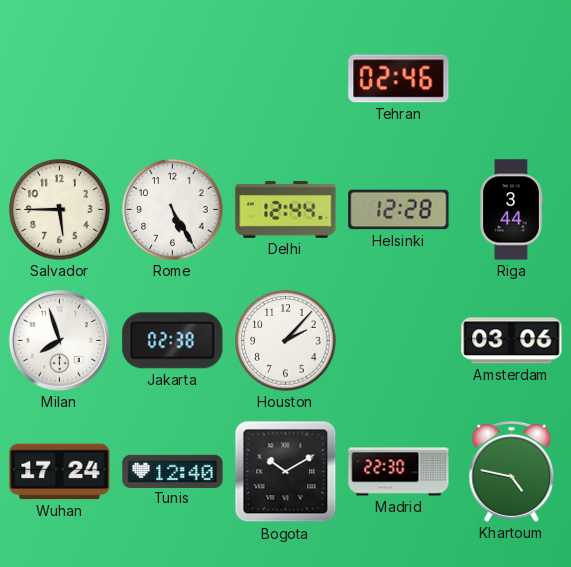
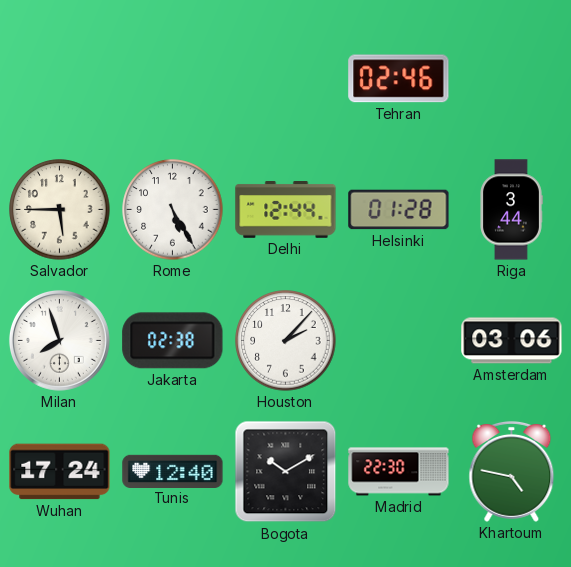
Helsinki: 12:28 -> 01:28 (399, 210)
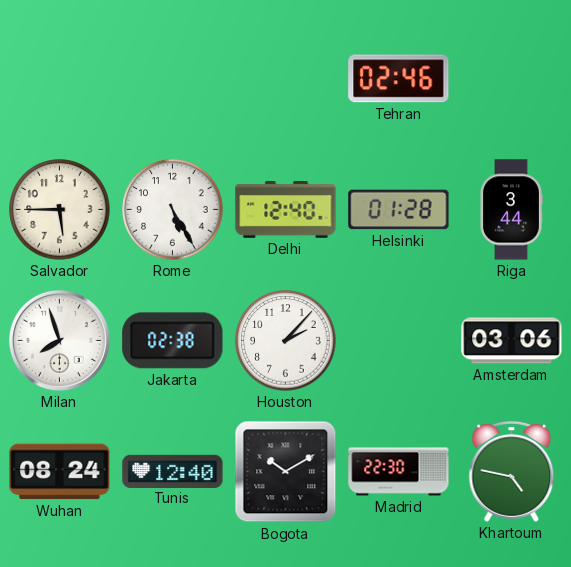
Delhi: 12:44 -> 12:40 (286, 210)
Wuhan: 17:24 -> 08:24 (60, 472)
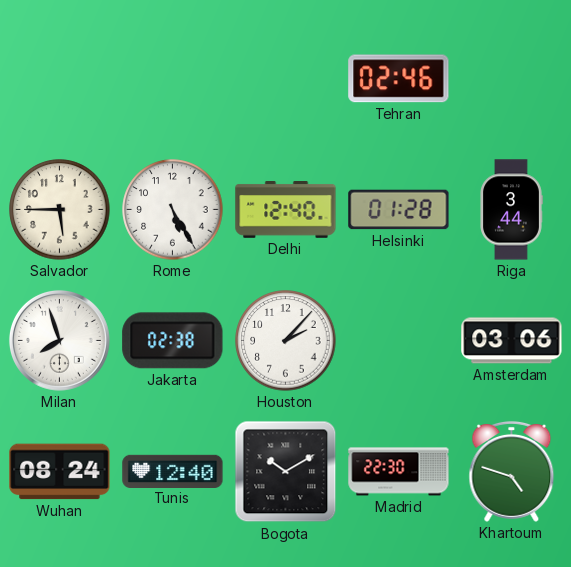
Khartoum: 4:47 -> 4:48 (512, 471)
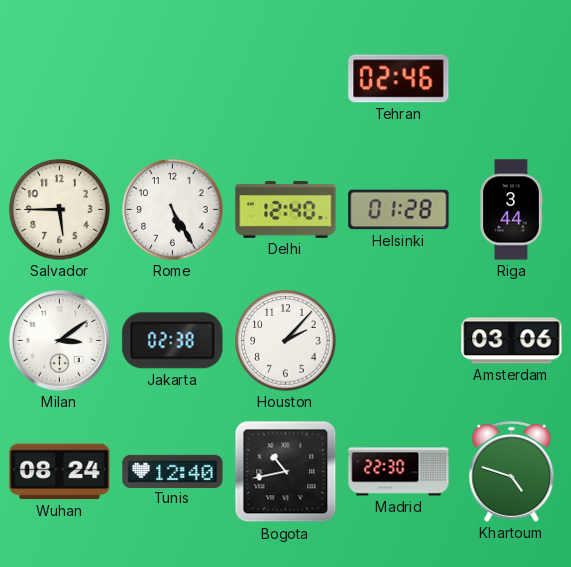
Milan: 7:57 -> 3:09 (59, 340)
Bogota: 10:10 -> 10:43 (286, 472)
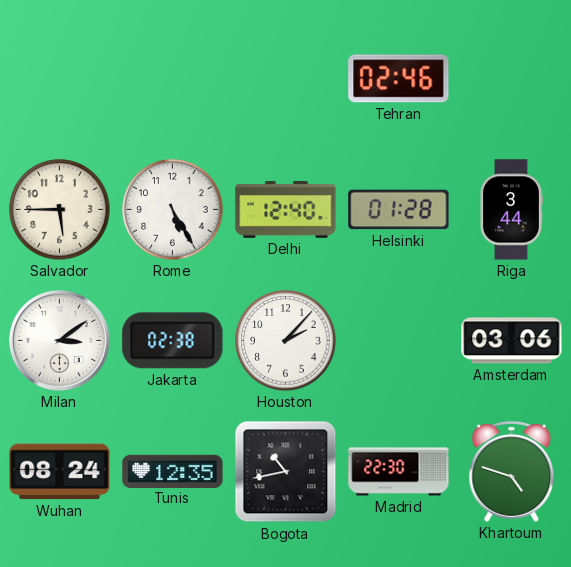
Tunis: 12:40 -> 12:35 (173, 471)
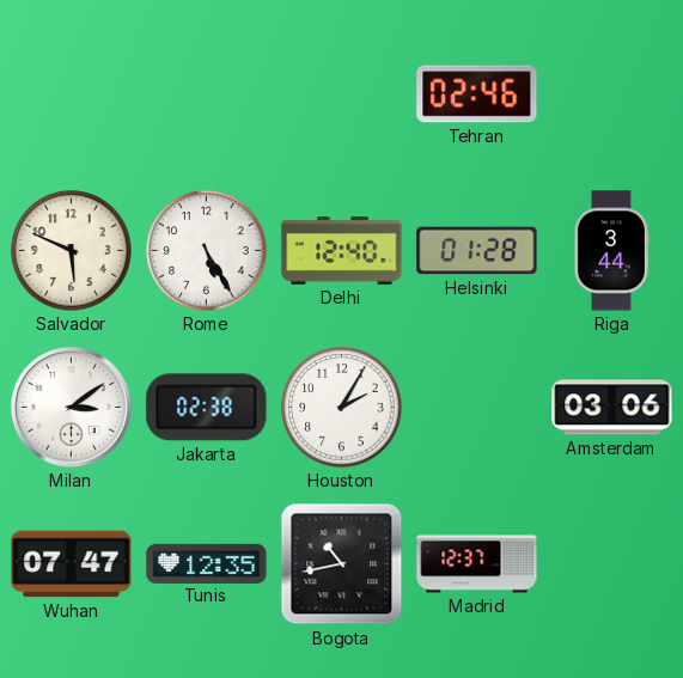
Salvador: 5:45 -> 5:49 (72, 251)
Houston: 2:07 -> 2:05 (342, 408)
Wuhan: 08:24 -> 07:47 (72, 564)
Madrid: 22:30 -> 12:37 (477, 564)
Khartoum: 4:48 -> none (512, 471)
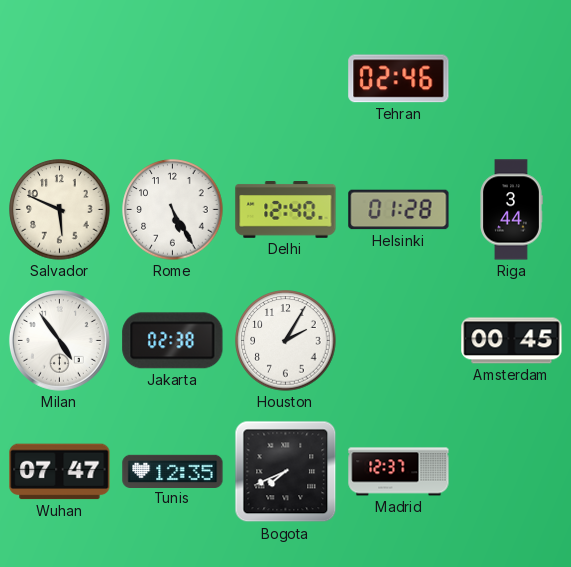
Milan: 3:09 -> 4:54 (59, 340)
Amsterdam: 03:06 -> 00:45 (512, 341)
Bogota: 10:43 -> 7:41 (286, 472)
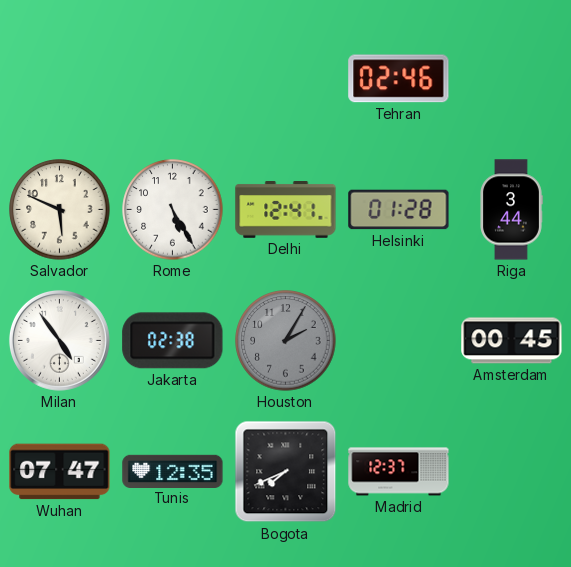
Delhi: 12:40 -> 12:41 (286, 210)
Houston dial: white -> grey (286, 341)
